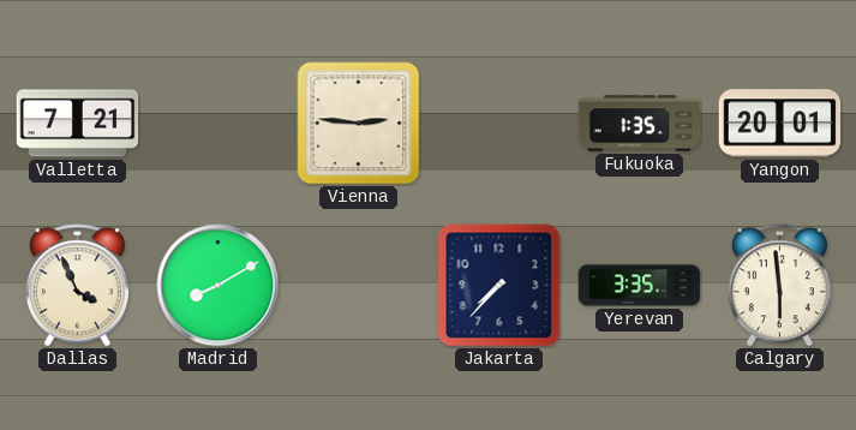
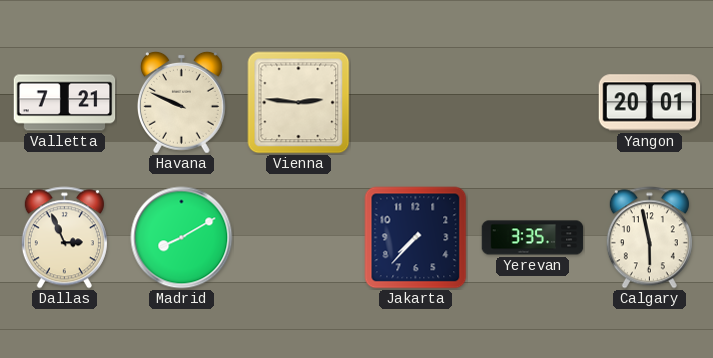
Havana: none -> 9:49 (181, 102)
Fukuoka: 1:35 -> none (640, 124)
Dallas: 3:56 -> 2:56 (64, 238)
Calgary: 5:59 -> 5:58 (649, 238)
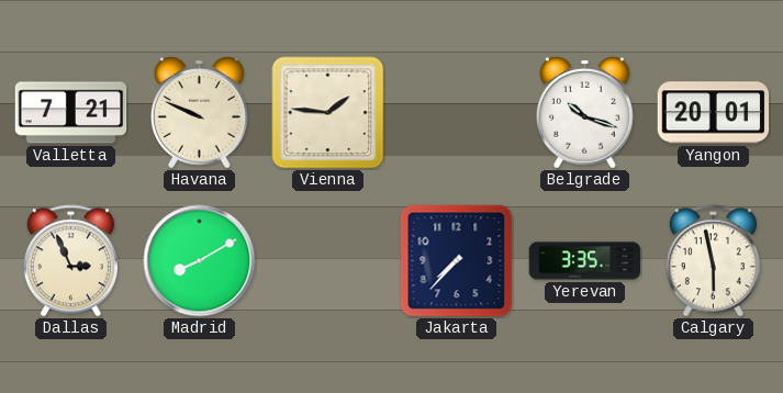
Vienna: 2:46 -> 1:46 (328, 113)
Belgrade: none -> 10:18 (584, 112)
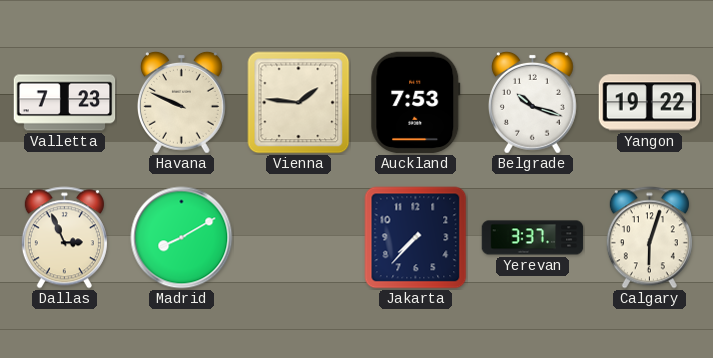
Valletta: 7:21 -> 7:23 (65, 103)
Auckland: none -> 7:53 (416, 103)
Yangon: 20:01 -> 19:22 (650, 103)
Yerevan: 3:35 -> 3:37 (533, 238)
Calgary: 5:58 -> 6:03 (649, 238)
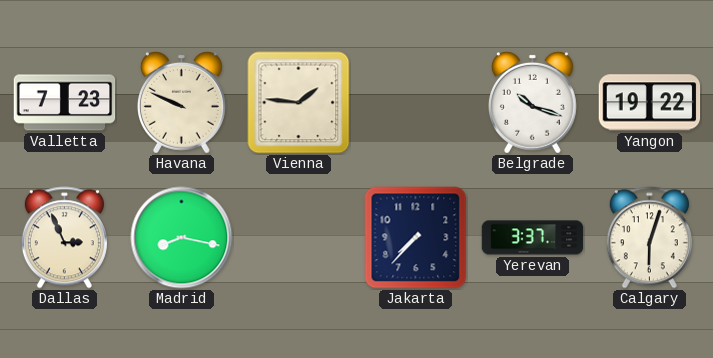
Auckland: 7:53 -> none (416, 103)
Madrid: 8:10 -> 8:17 (182, 238)
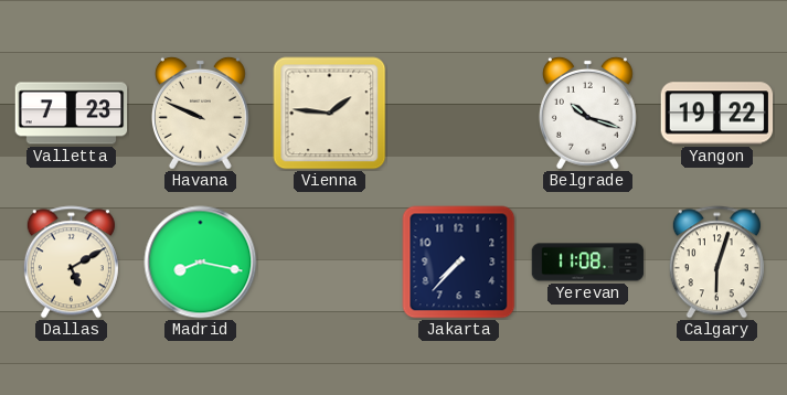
Dallas: 2:56 -> 5:10 (71, 263)
Yerevan: 3:37 -> 11:08 (588, 263)
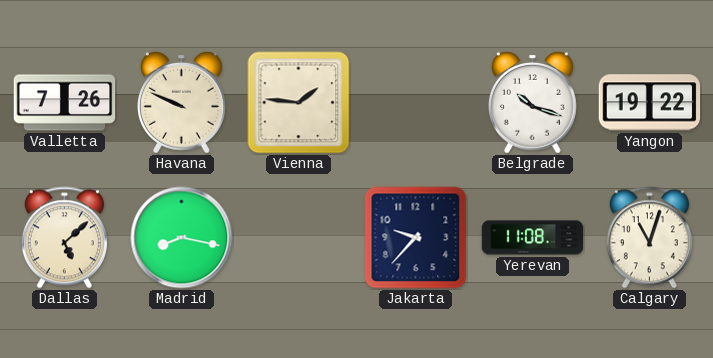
Valletta: 7:23 -> 7:26 (65, 103)
Dallas: 5:10 -> 5:08 (64, 238)
Jakarta: 7:37 -> 9:37 (416, 238)
Calgary: 6:03 -> 11:03 (649, 238)
